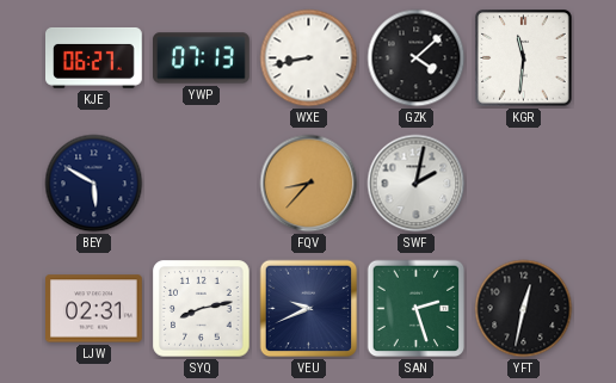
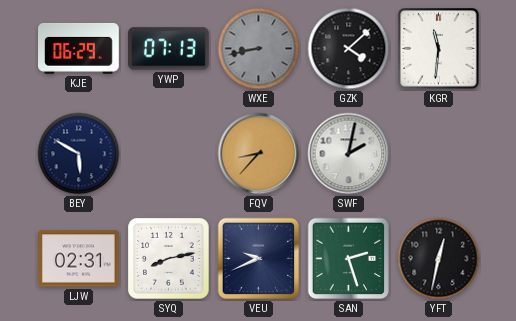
KJE: 06:27 -> 06:29 (79, 48)
WXE dial: white -> grey (259, 49)
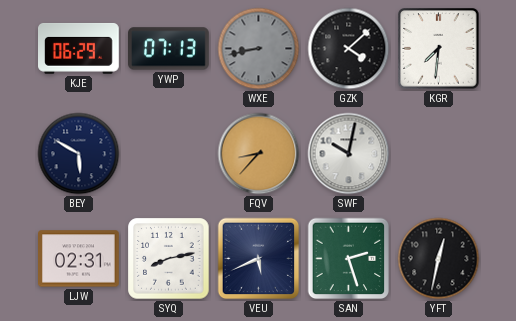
KGR: 11:31 -> 7:31 (439, 49)
SWF: 2:02 -> 10:02 (349, 154)
VEU: 9:41 -> 5:41 (259, 259)
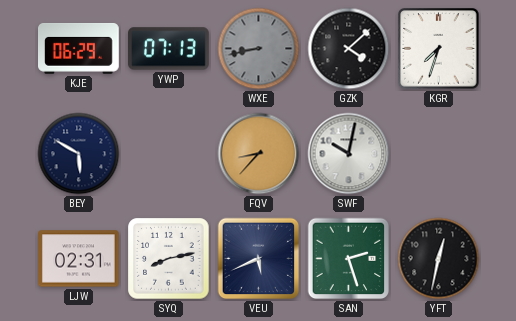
KGR: 7:31 -> 7:33 (439, 49)
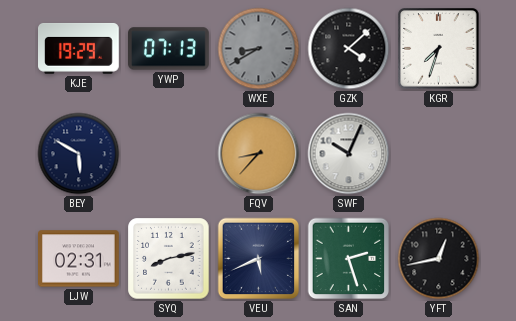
KJE: 06:29 -> 19:29 (79, 48)
WXE: 8:43 -> 8:40 (259, 49)
SWF: 10:02 -> 10:04 (349, 154)
YFT: 12:32 -> 12:43 (439, 259)
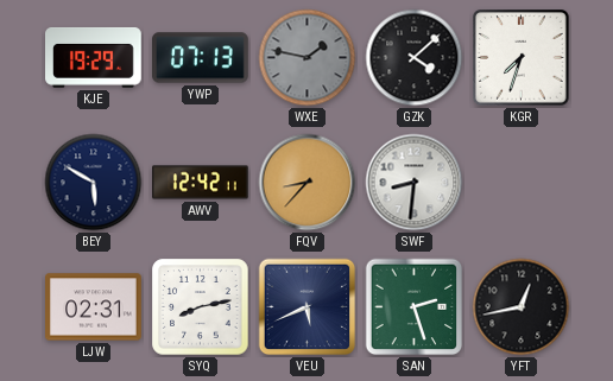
WXE: 8:40 -> 1:47 (308, 58)
AWV: none -> 12:42 (201, 183)
SWF: 10:04 -> 8:31 (415, 183)
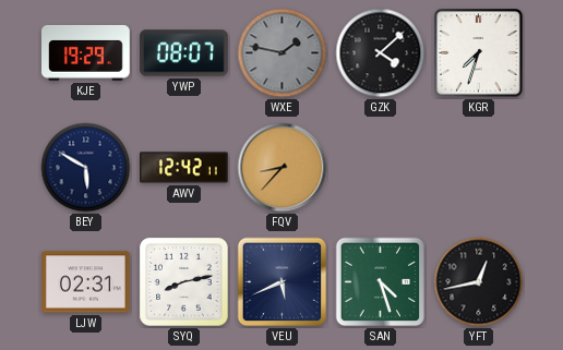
YWP: 07:13 -> 08:07 (184, 53)
SWF: 8:31 -> none (415, 183)
SAN: 2:27 -> 4:27 (381, 282)
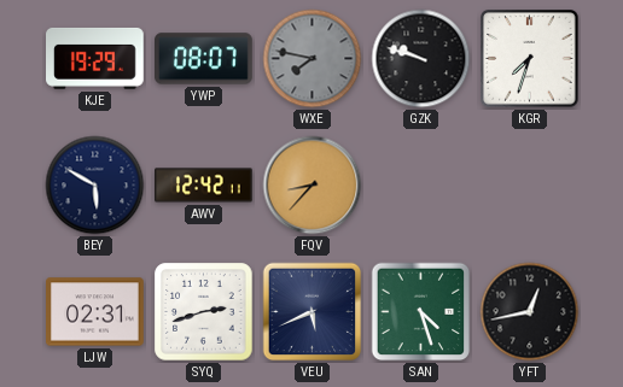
WXE: 1:47 -> 7:47 (313, 59)
GZK: 4:08 -> 9:48 (421, 59)
SYQ: 8:13 -> 2:42 (204, 312)
